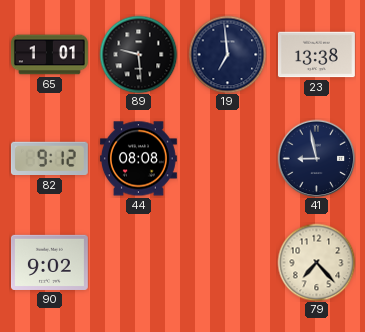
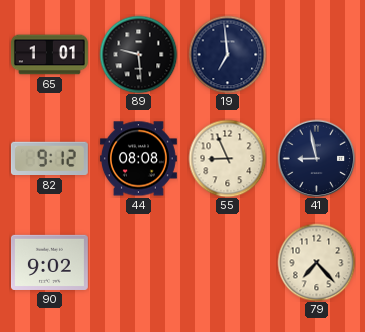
23: 13:38 -> none (316, 55)
55: none -> 8:56 (227, 158)
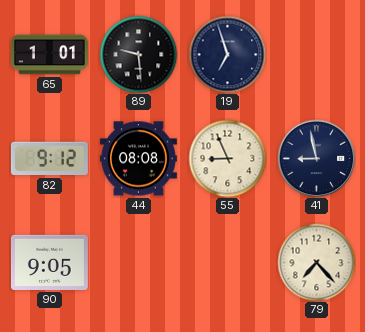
19: 6:59 -> 6:57 (227, 54)
90: 9:02 -> 9:05 (49, 262)
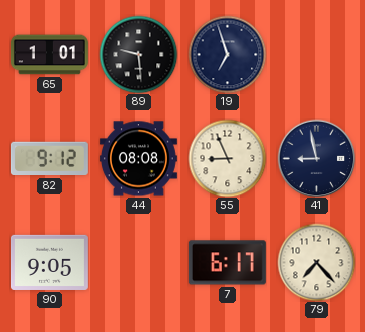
7: none -> 6:17 (227, 263)
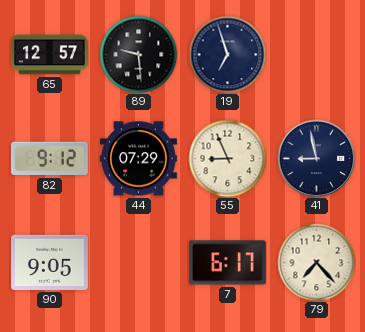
65: 1:01 -> 12:57 (49, 55)
44: 08:08 -> 07:29 (138, 159)
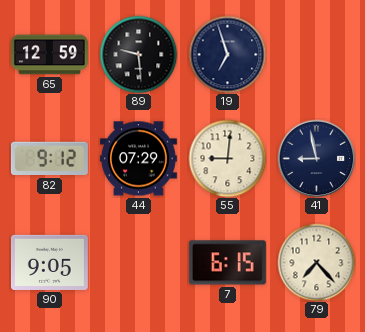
65: 12:57 -> 12:59 (49, 55)
55: 8:56 -> 9:01 (227, 158)
7: 6:17 -> 6:15 (227, 263)
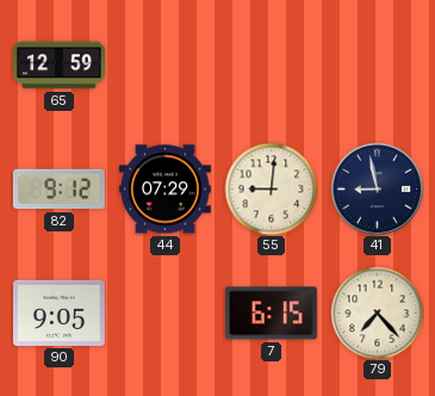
89: 9:29 -> none (138, 54)
19: 6:57 -> none (227, 54)
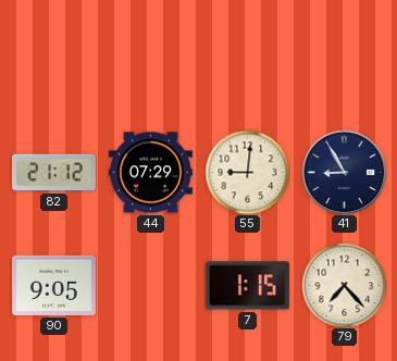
65: 12:59 -> none (58, 66)
82: 9:12 -> 21:12 (53, 173)
41: 8:58 -> 8:55 (344, 172)
7: 6:15 -> 1:15 (247, 286)
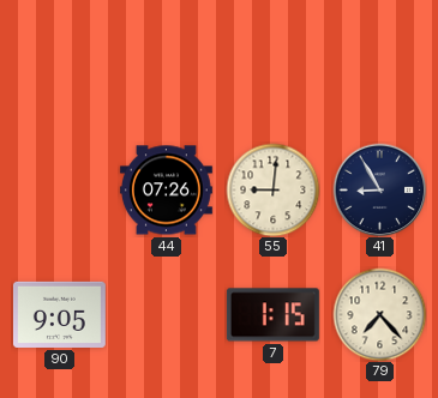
82: 21:12 -> none (53, 173)
44: 07:29 -> 07:26 (166, 191)
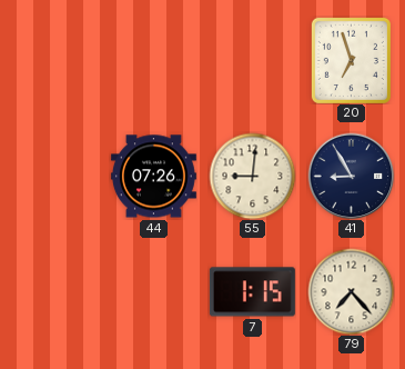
20: none -> 6:57 (351, 60)
90: 9:05 -> none (59, 314)
